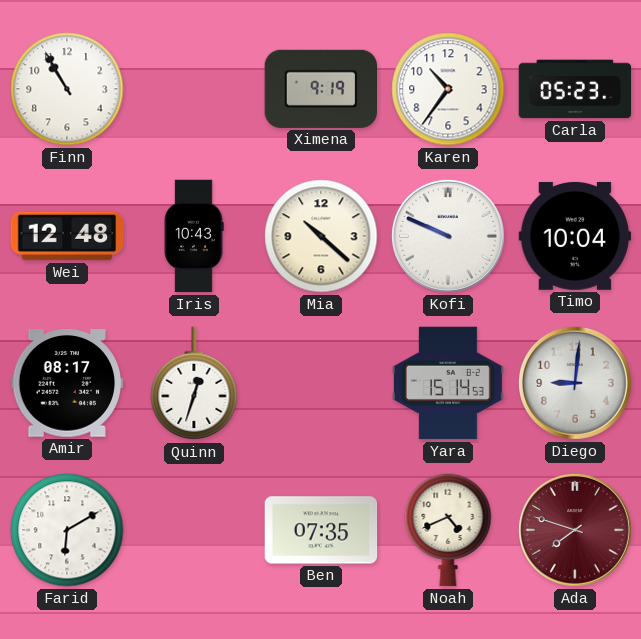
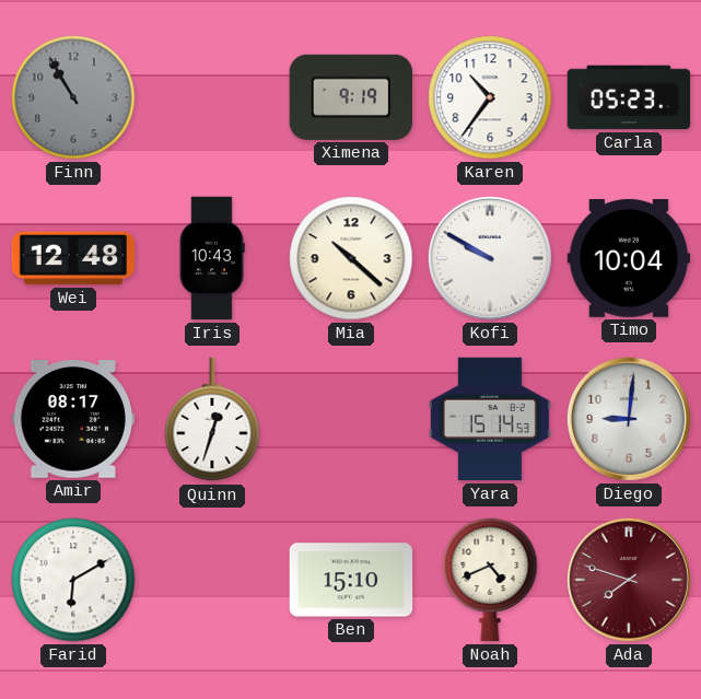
Finn dial: white -> grey (73, 97)
Kofi: 9:49 -> 9:50 (490, 258)
Ben: 07:35 -> 15:10 (351, 580)
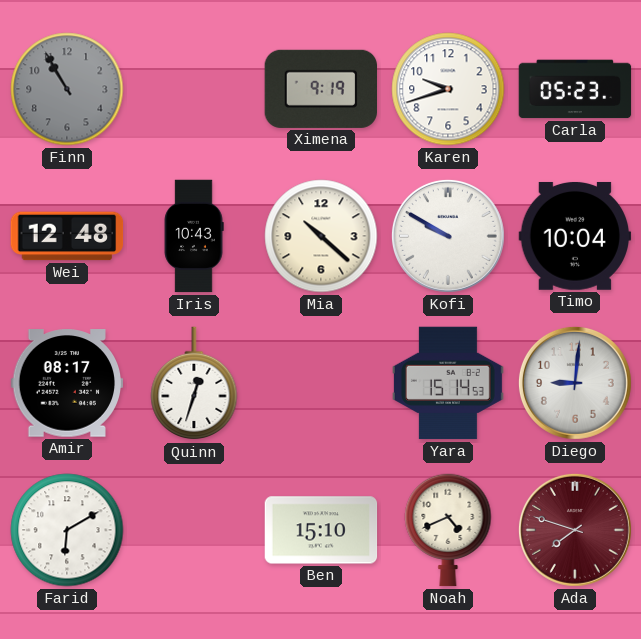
Karen: 10:36 -> 9:42 (448, 89)
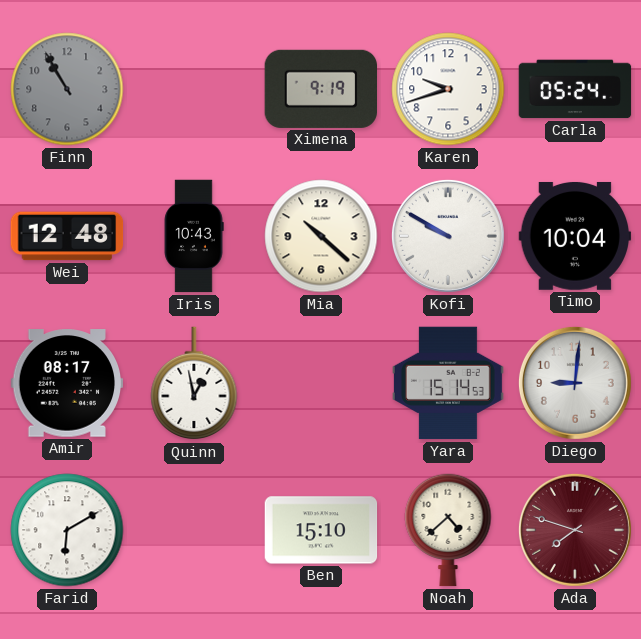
Carla: 05:23 -> 05:24 (575, 89)
Quinn: 12:33 -> 12:58 (194, 384)
Noah: 4:41 -> 4:38 (448, 530)
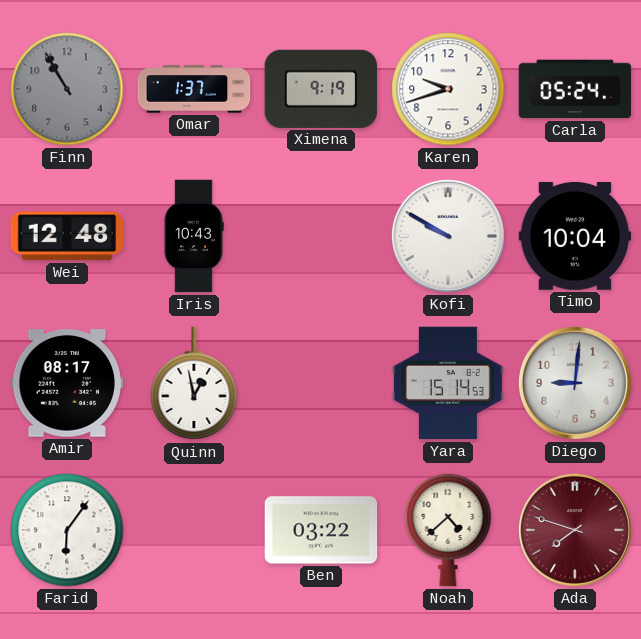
Omar: none -> 1:37 (194, 89)
Mia: 10:22 -> none (321, 236)
Farid: 6:10 -> 6:06 (67, 530)
Ben: 15:10 -> 03:22 (321, 530)
